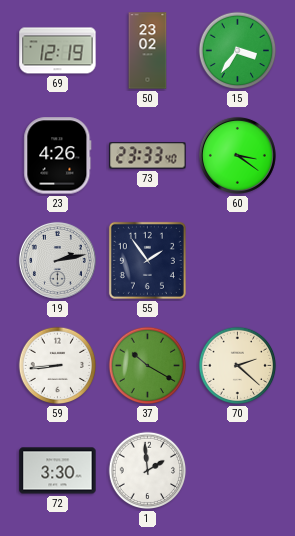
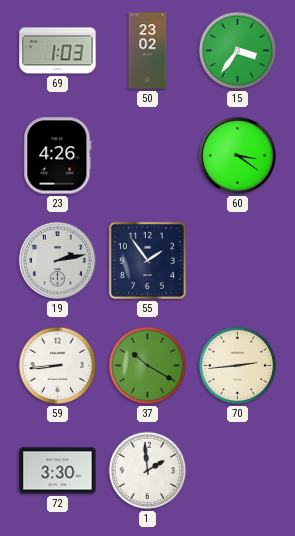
69: 12:19 -> 1:03 (58, 51)
73: 23:33 -> none (148, 156)
70: 2:22 -> 2:44 (238, 366)
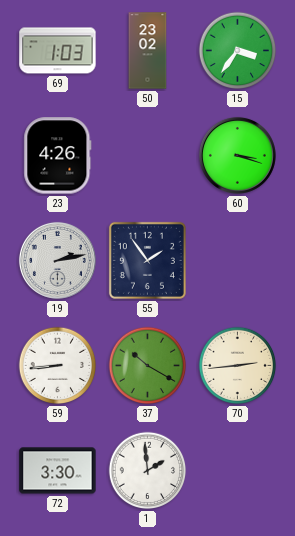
60: 3:21 -> 3:18 (237, 155)
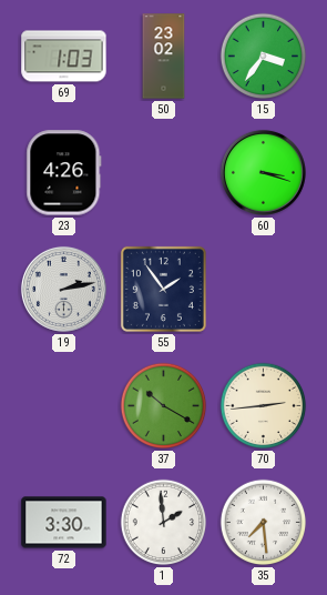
59: 8:44 -> none (58, 366)
35: none -> 7:29 (264, 523)
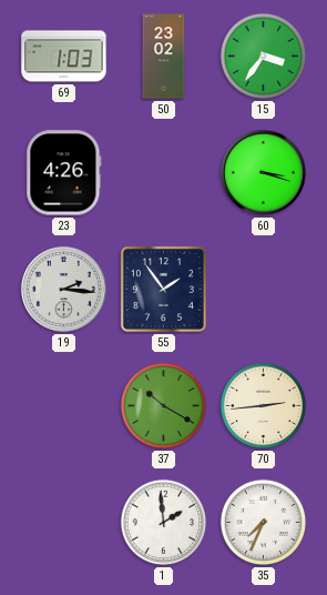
19: 2:13 -> 2:16 (63, 289)
72: 3:30 -> none (64, 523)
35: 7:29 -> 7:34 (264, 523)
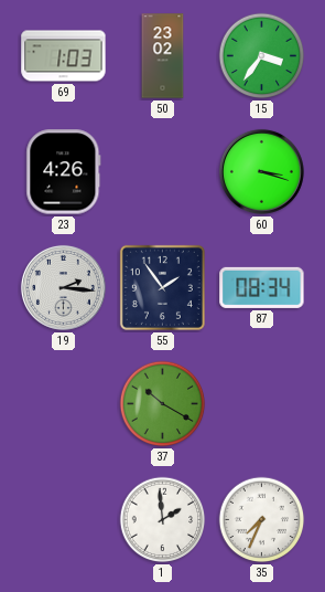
87: none -> 08:34 (262, 287)
70: 2:44 -> none (264, 406)
